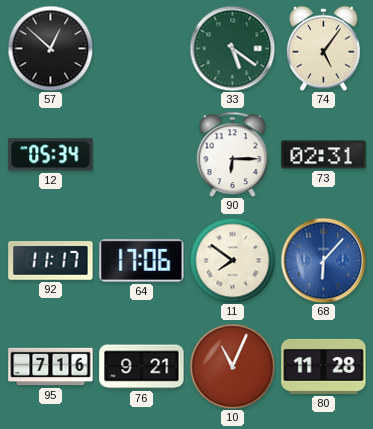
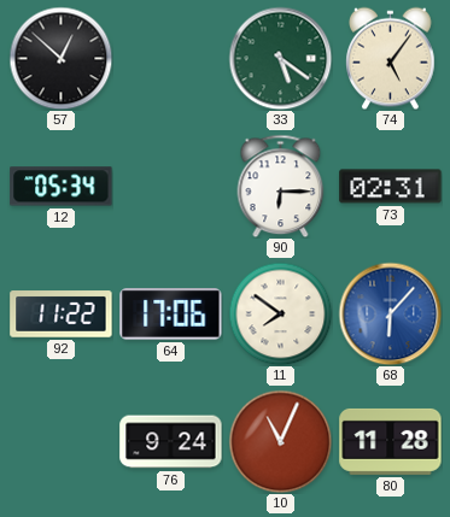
92: 11:17 -> 11:22 (62, 315)
95: 7:16 -> none (51, 367)
76: 9:21 -> 9:24 (171, 442)
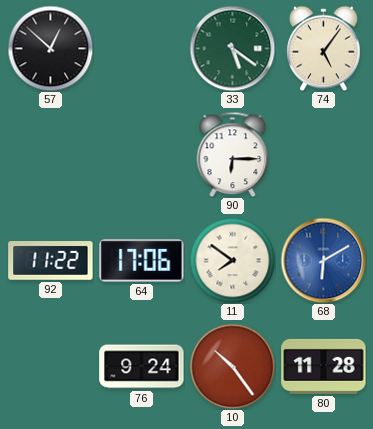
12: 05:34 -> none (62, 187)
73: 02:31 -> none (391, 187)
68: 6:07 -> 6:10 (323, 260)
10: 11:04 -> 10:24 (232, 366)
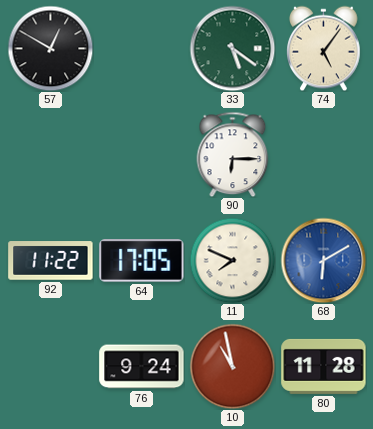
57: 12:52 -> 12:50 (50, 48)
64: 17:06 -> 17:05 (142, 261)
11: 7:51 -> 7:49 (232, 260)
10: 10:24 -> 10:58 (232, 366)
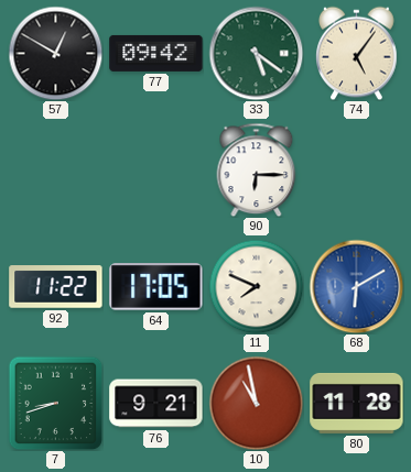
77: none -> 09:42 (156, 53)
7: none -> 8:42 (55, 403)
76: 9:24 -> 9:21 (156, 404)
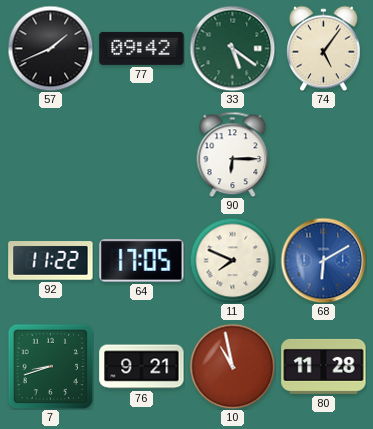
57: 12:50 -> 1:41 (50, 48)
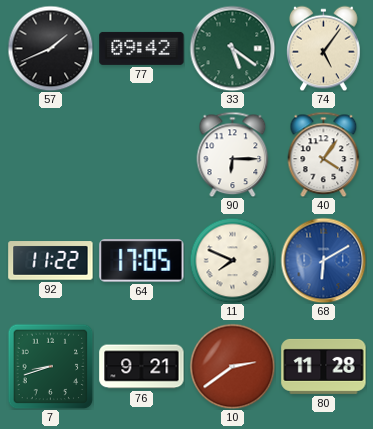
40: none -> 4:06 (324, 154)
10: 10:58 -> 2:39 (232, 366)
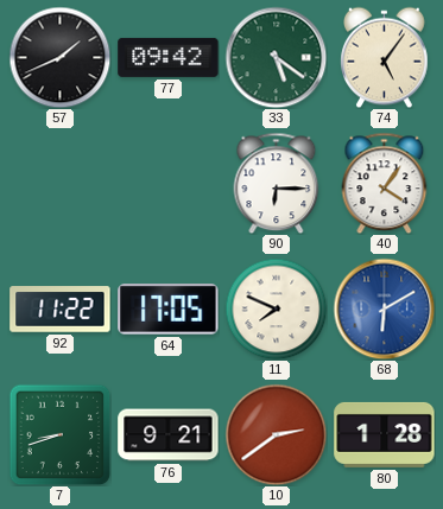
80: 11:28 -> 1:28 (385, 434)
